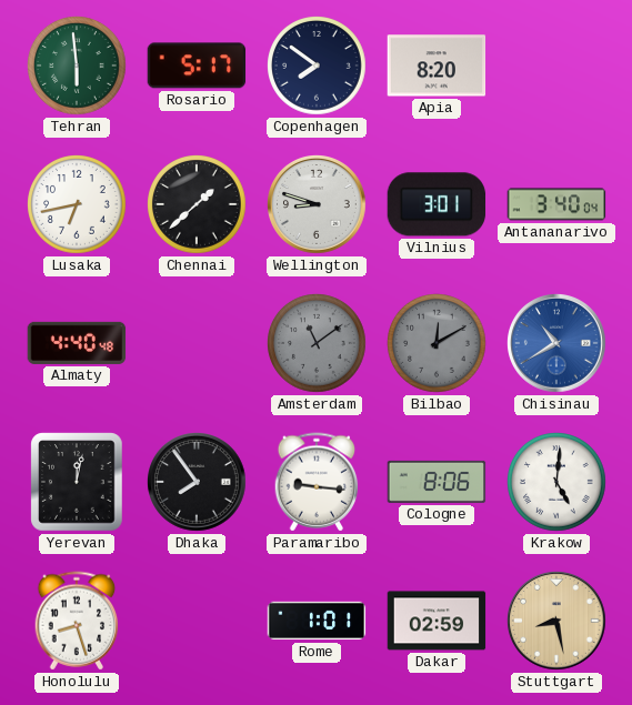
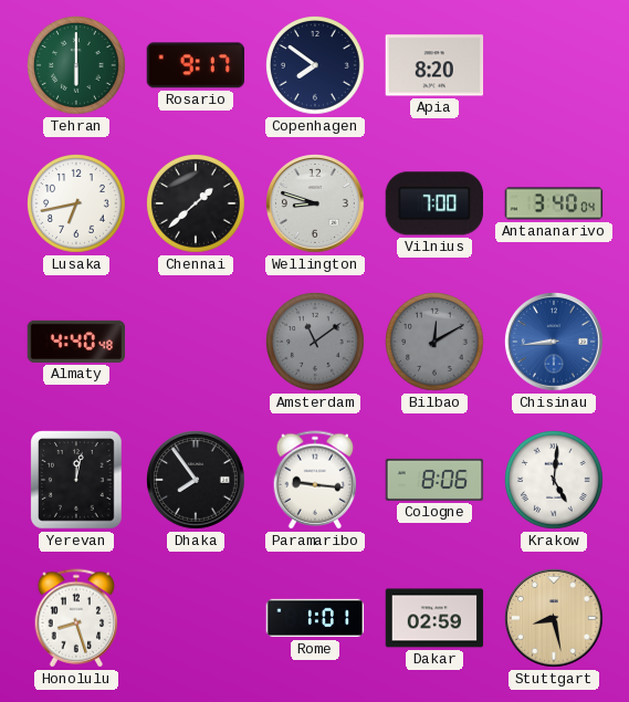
Tehran: 5:59 -> 6:00 (77, 66)
Rosario: 5:17 -> 9:17 (196, 65)
Vilnius: 3:01 -> 7:00 (434, 203)
Chisinau: 10:40 -> 8:44 (555, 343)
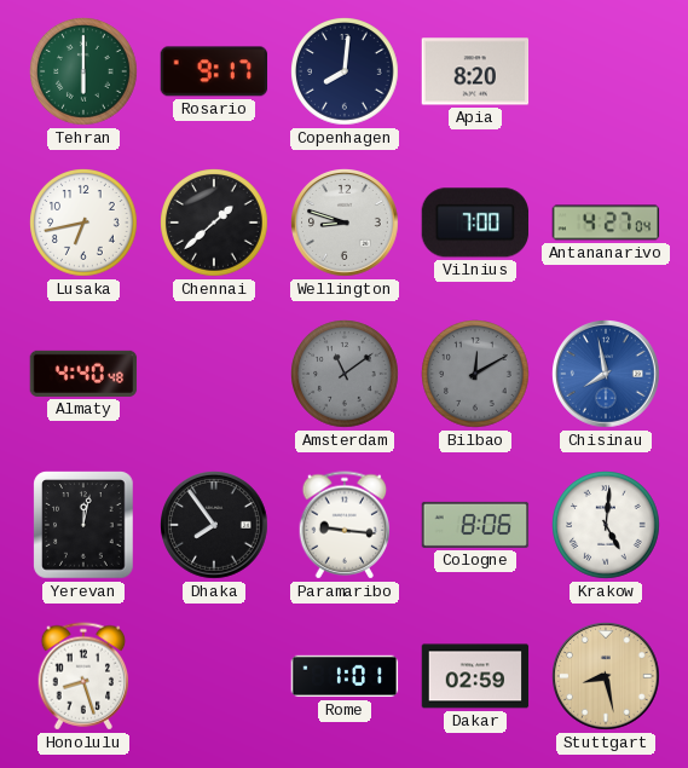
Copenhagen: 7:51 -> 8:01 (346, 73)
Antananarivo: 3:40 -> 4:27 (606, 223)
Chisinau: 8:44 -> 7:58 (607, 375)
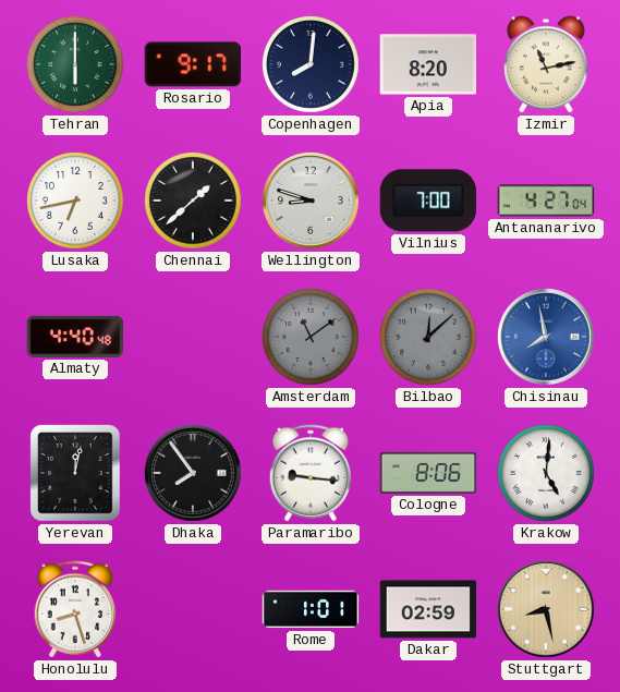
Izmir: none -> 11:13 (547, 64)
Bilbao: 12:10 -> 12:08 (429, 338)
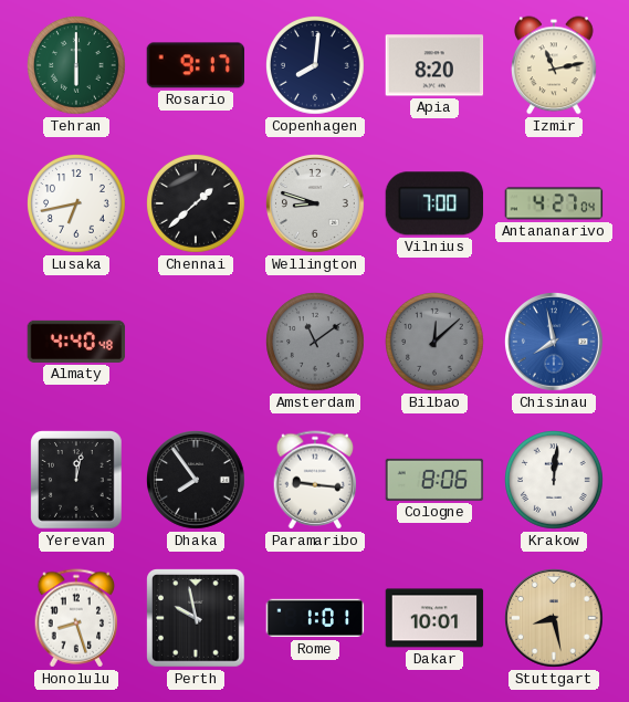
Krakow: 5:01 -> 12:01 (555, 481)
Perth: none -> 9:58 (196, 618)
Dakar: 02:59 -> 10:01 (434, 618)
